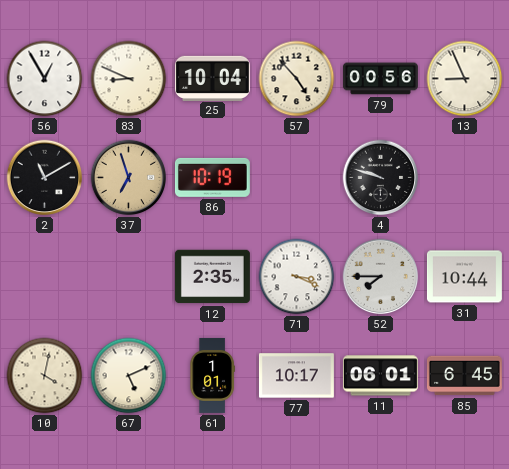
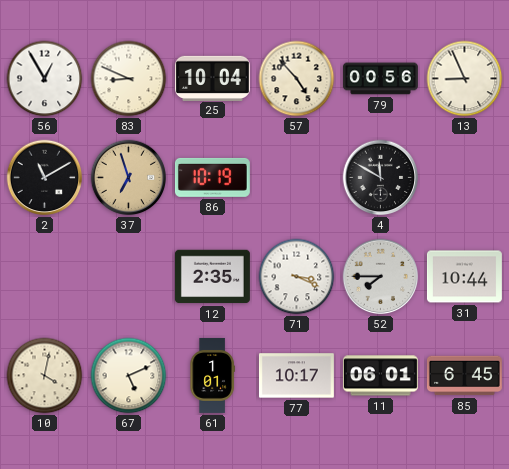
4: 9:48 -> 11:50 (381, 178)
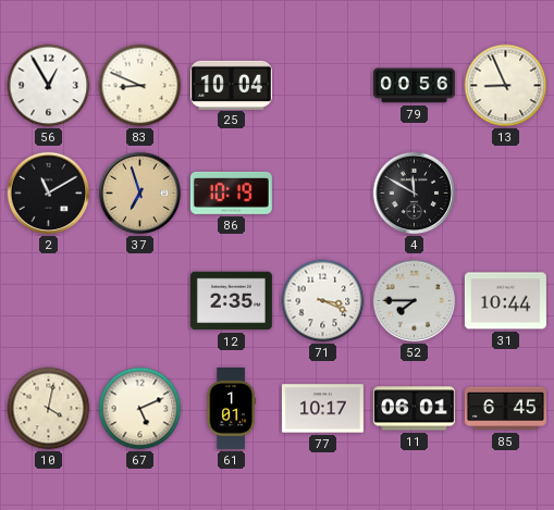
57: 4:53 -> none (297, 79)
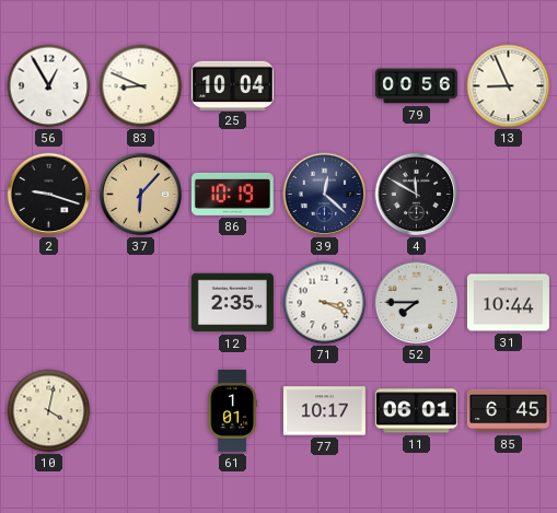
2: 11:10 -> 9:18 (49, 195)
37: 6:57 -> 6:07 (141, 195)
39: none -> 12:22 (325, 195)
67: 5:11 -> none (140, 409)
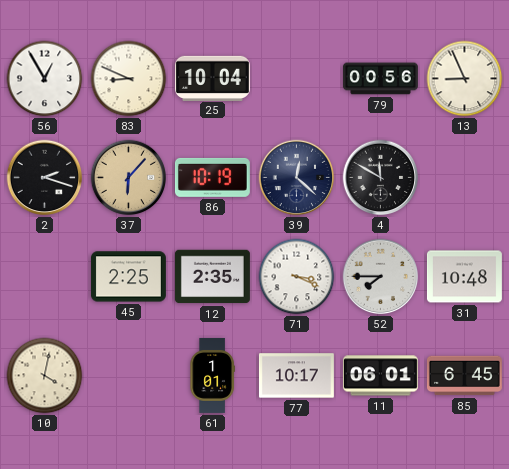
2: 9:18 -> 2:18 (45, 178)
45: none -> 2:25 (128, 277)
31: 10:44 -> 10:48 (464, 277)
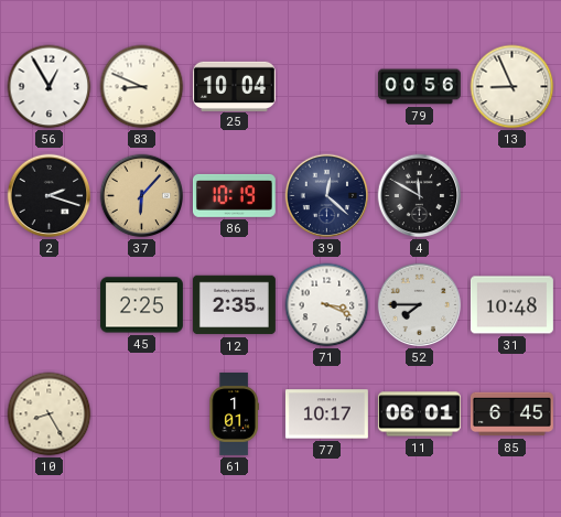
10: 4:02 -> 8:25 (50, 414)
